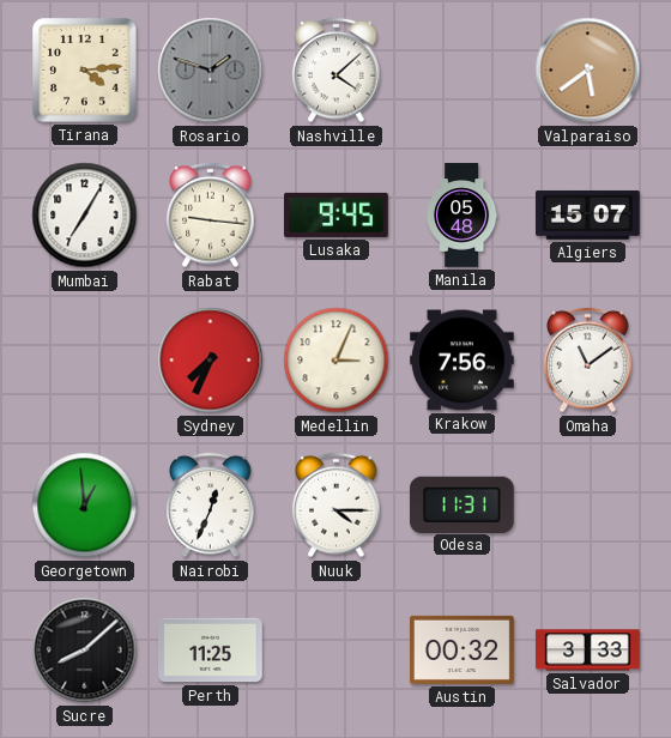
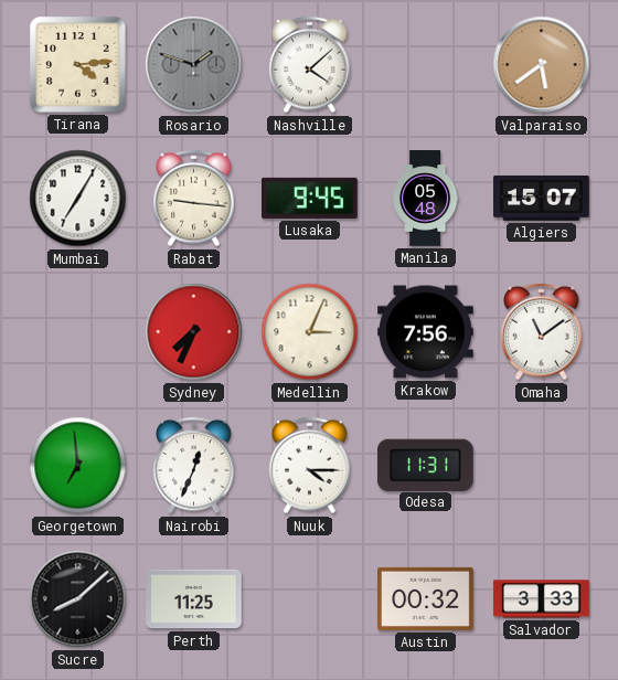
Georgetown: 12:59 -> 6:59 (78, 466)
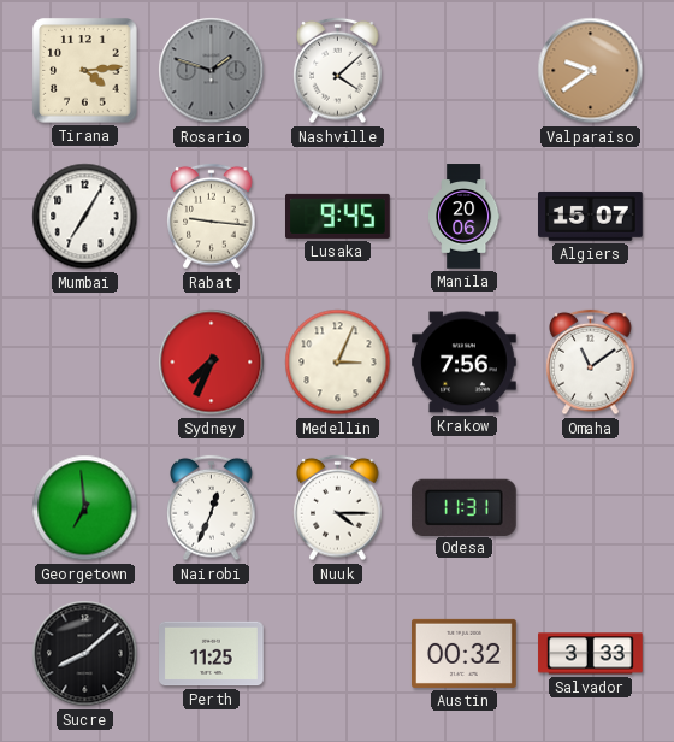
Valparaiso: 5:39 -> 9:39 (591, 71)
Manila: 05:48 -> 20:06 (465, 217)
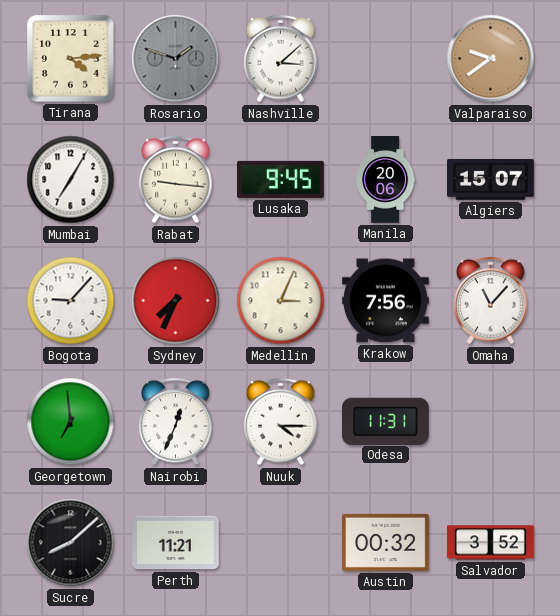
Nashville: 4:08 -> 3:08 (281, 59)
Bogota: none -> 9:07 (71, 301)
Omaha: 11:09 -> 11:07 (491, 301)
Perth: 11:25 -> 11:21 (176, 543)
Salvador: 3:33 -> 3:52 (491, 543)
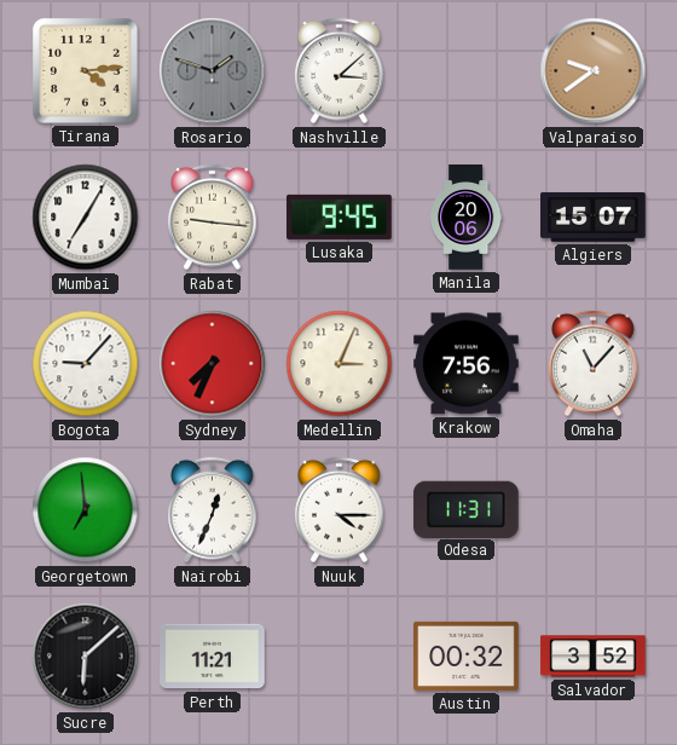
Sucre: 8:08 -> 6:08 (86, 657)
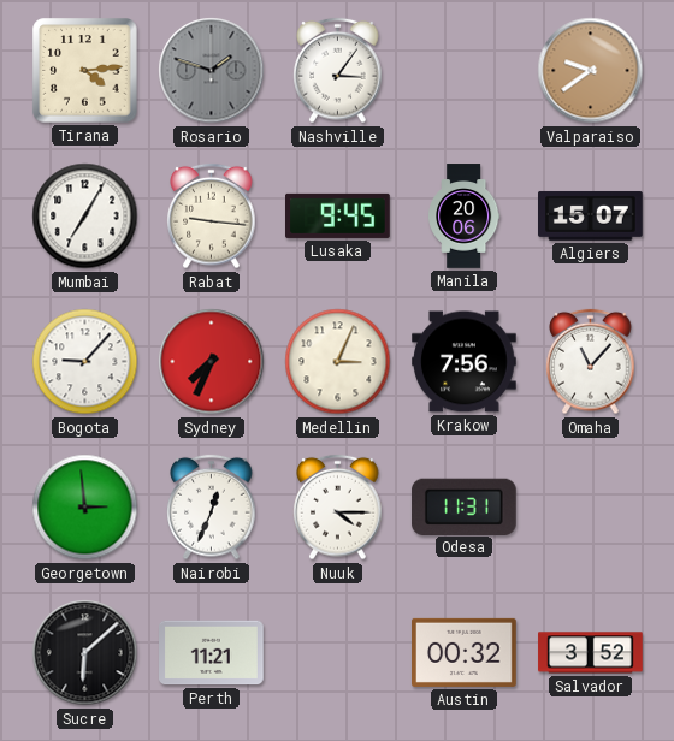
Nashville: 3:08 -> 3:06 (338, 71)
Georgetown: 6:59 -> 2:59 (85, 508)
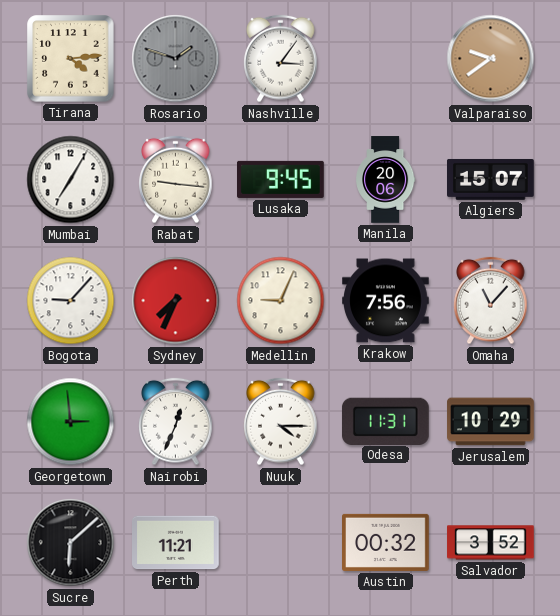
Medellin: 3:04 -> 9:04 (281, 301)
Jerusalem: none -> 10:29 (491, 422)
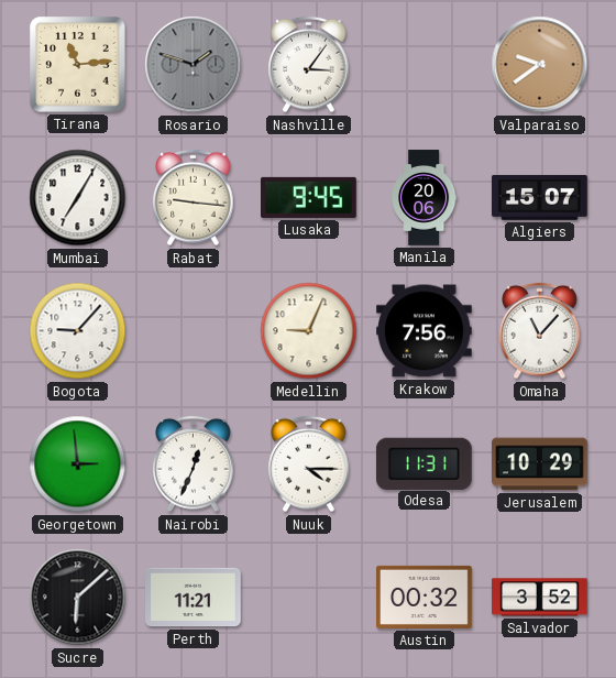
Tirana: 4:14 -> 11:14 (78, 65)
Sydney: 7:34 -> none (176, 301)
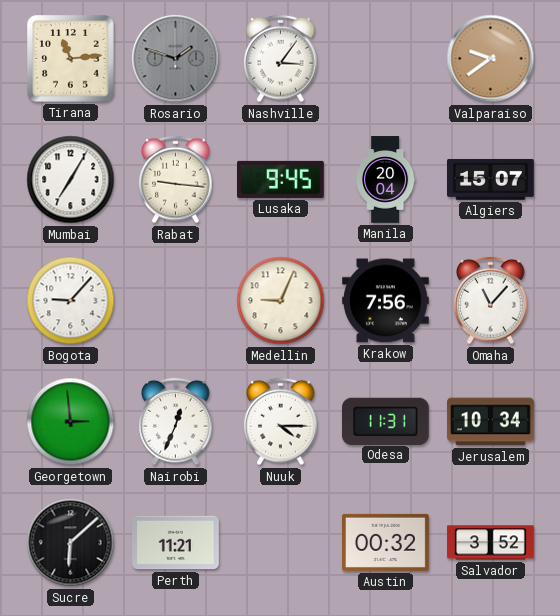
Manila: 20:06 -> 20:04 (386, 180)
Jerusalem: 10:29 -> 10:34 (491, 422)
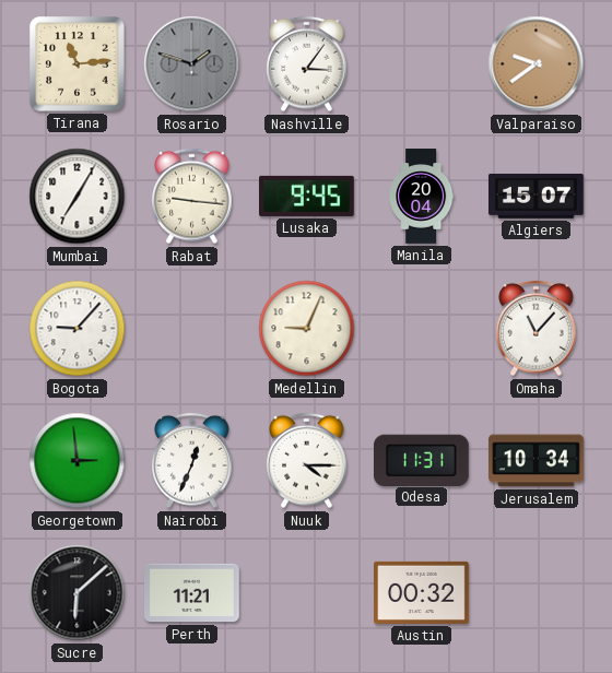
Krakow: 7:56 -> none (386, 301)
Salvador: 3:52 -> none (491, 543)
